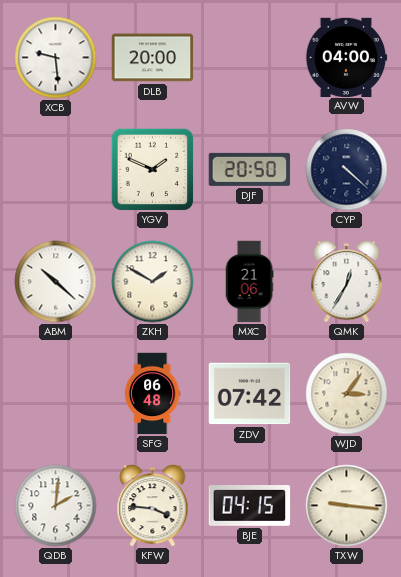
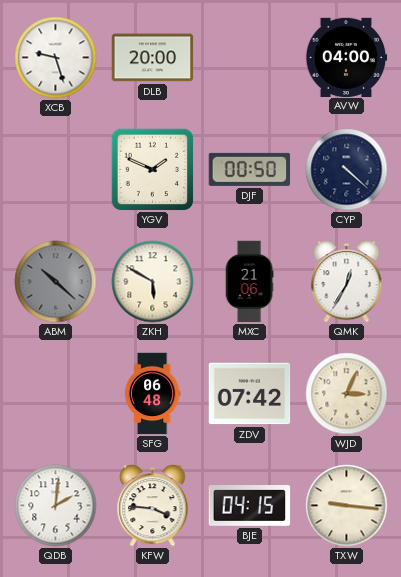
XCB: 9:29 -> 9:27 (56, 58)
DJF: 20:50 -> 00:50 (250, 169)
ABM dial: white -> grey (56, 282)
ZKH: 1:50 -> 5:50 (153, 282)
WJD: 3:06 -> 3:04 (347, 394)
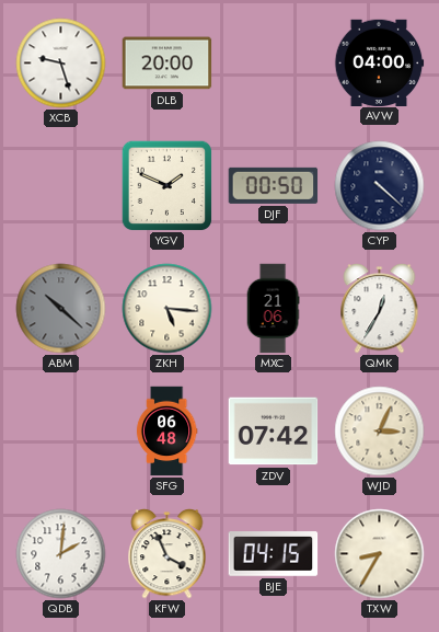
ZKH: 5:50 -> 5:16 (167, 309)
KFW: 3:46 -> 3:56 (167, 554)
TXW: 9:16 -> 8:35 (380, 554)
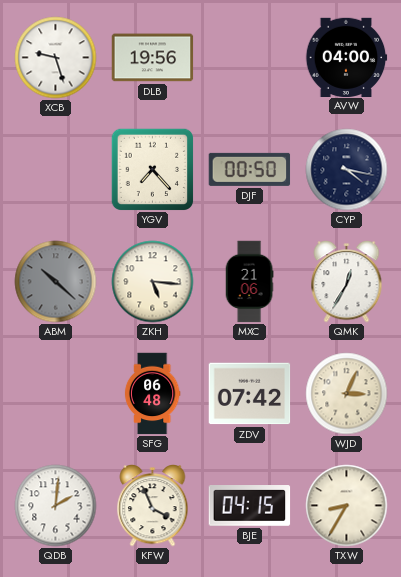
DLB: 20:00 -> 19:56 (153, 58)
YGV: 1:49 -> 7:23 (152, 169)
CYP: 4:22 -> 4:17 (347, 170)
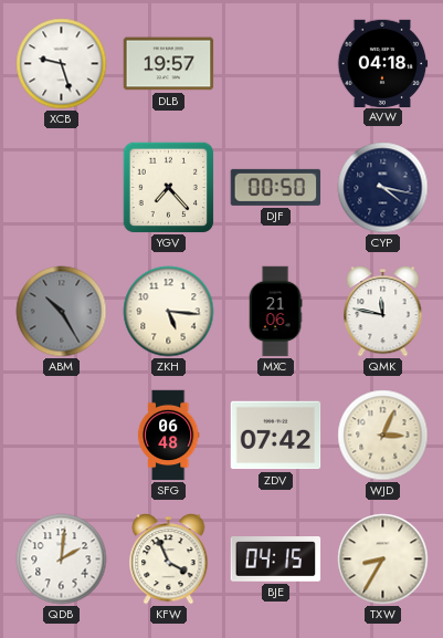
DLB: 19:56 -> 19:57 (169, 64)
AVW: 04:00 -> 04:18 (382, 63)
ABM: 10:22 -> 10:25 (62, 312)
QMK: 12:35 -> 11:47 (383, 312)
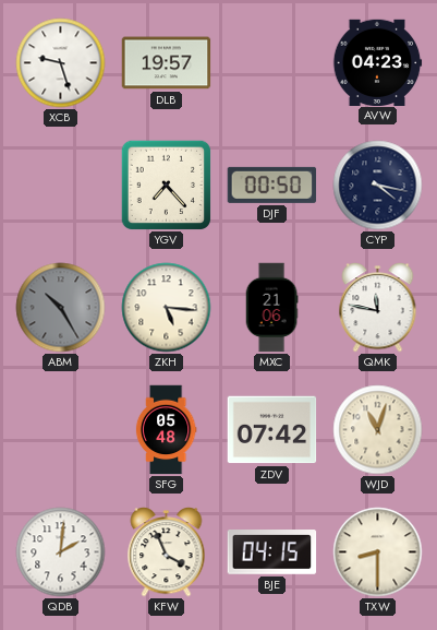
AVW: 04:18 -> 04:23 (377, 62)
SFG: 06:48 -> 05:48 (166, 430)
WJD: 3:04 -> 11:03 (378, 430)
TXW: 8:35 -> 8:30 (378, 552)
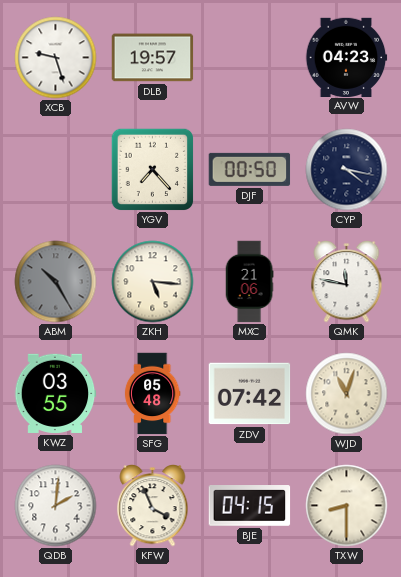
KWZ: none -> 03:55 (55, 393)
